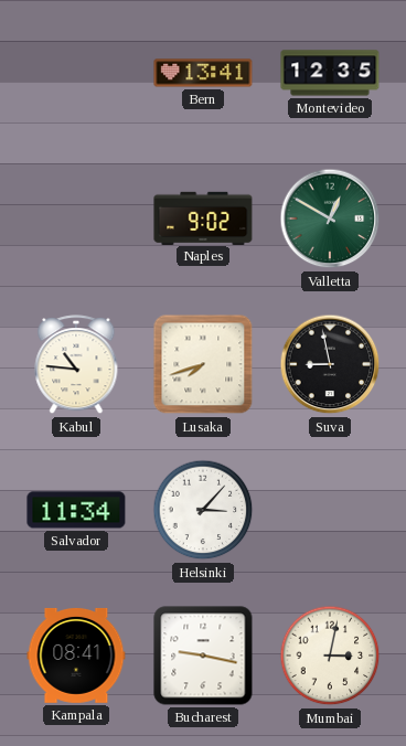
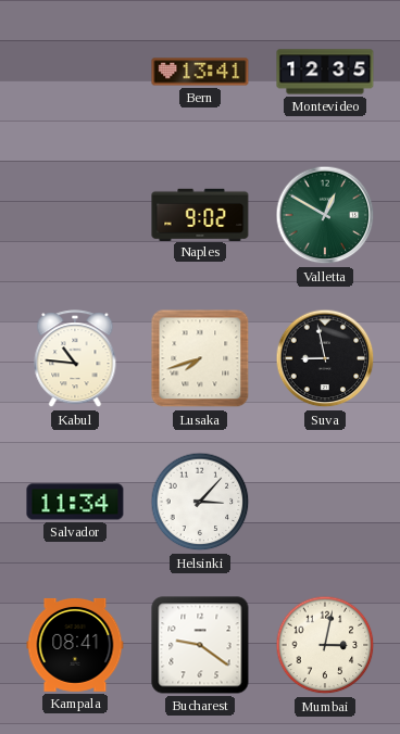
Bucharest: 9:17 -> 9:21 (200, 645)
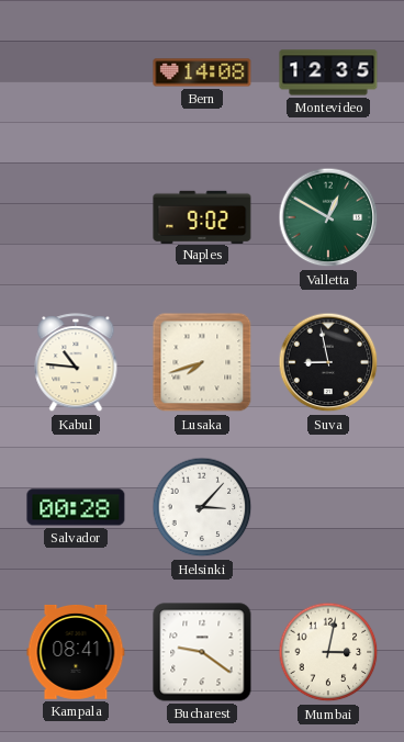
Bern: 13:41 -> 14:08 (202, 72)
Salvador: 11:34 -> 00:28 (76, 507)
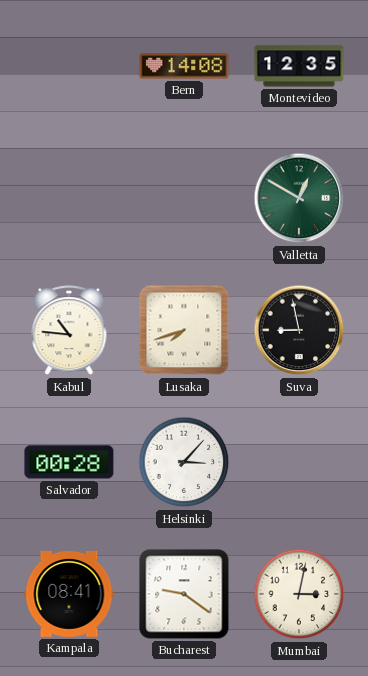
Naples: 9:02 -> none (202, 216)
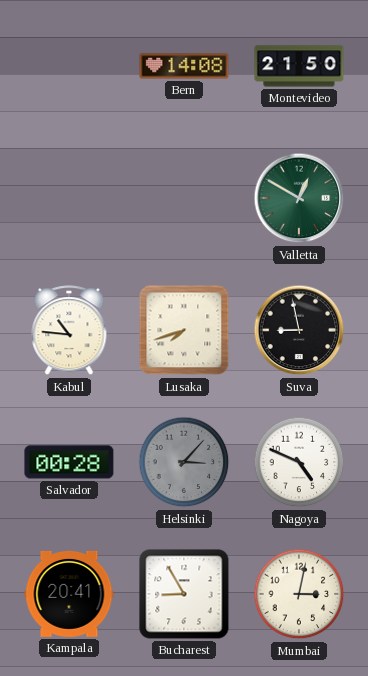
Montevideo: 12:35 -> 21:50 (299, 66)
Helsinki dial: white -> grey (184, 462)
Nagoya: none -> 4:49 (299, 462)
Kampala: 08:41 -> 20:41 (69, 594)
Bucharest: 9:21 -> 8:55 (184, 594)
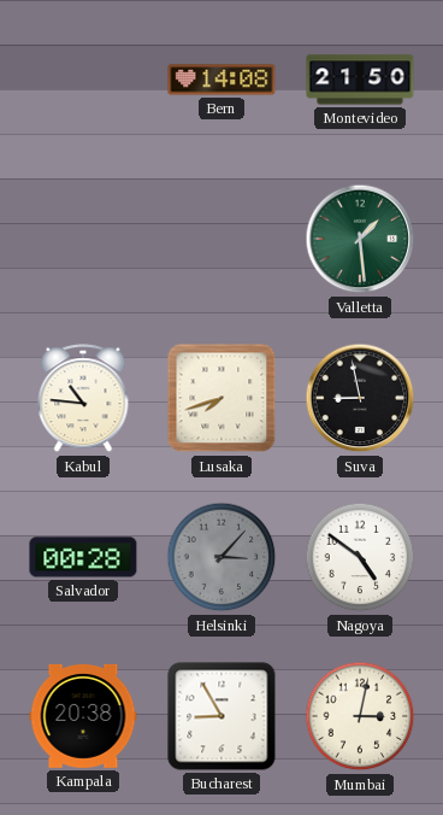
Valletta: 12:50 -> 1:29 (360, 239)
Nagoya: 4:49 -> 4:51 (360, 557)
Kampala: 20:41 -> 20:38 (83, 716)
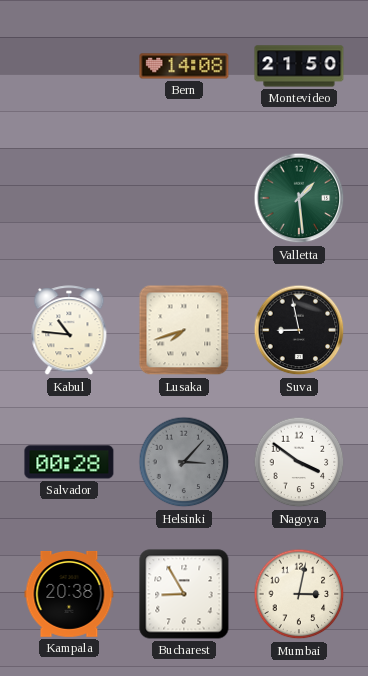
Nagoya: 4:51 -> 3:51 (299, 462)
